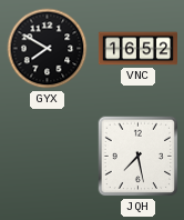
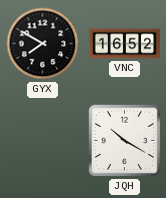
JQH: 7:28 -> 10:20 (125, 141)
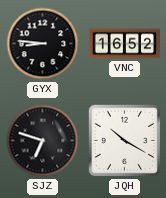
GYX: 7:50 -> 8:46 (43, 44)
SJZ: none -> 6:48 (43, 141)
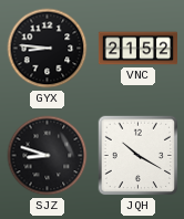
VNC: 16:52 -> 21:52 (137, 49)
SJZ: 6:48 -> 8:48 (48, 156)
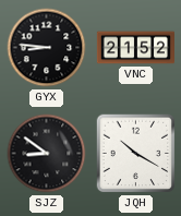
SJZ: 8:48 -> 8:51 (47, 154)
